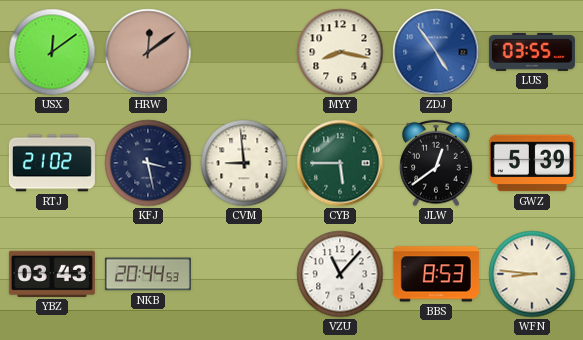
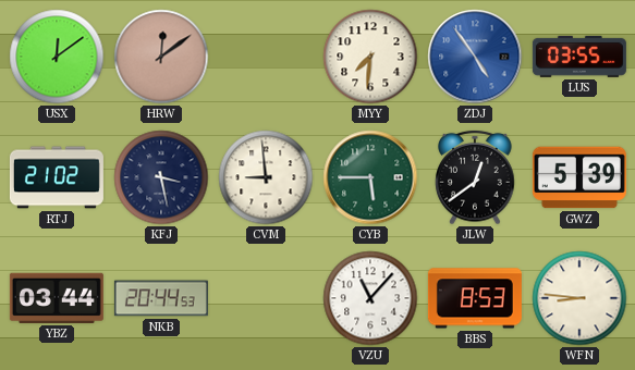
MYY: 8:17 -> 7:31 (370, 57)
YBZ: 03:43 -> 03:44 (57, 298)
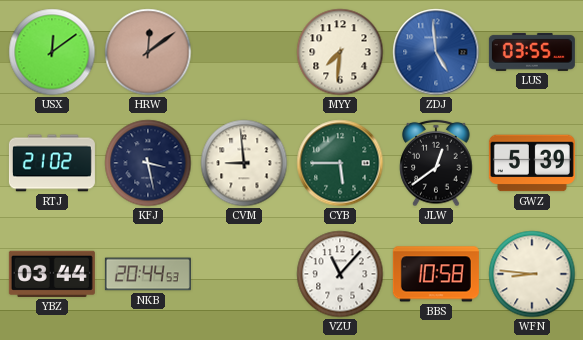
ZDJ: 4:54 -> 4:59 (436, 52)
BBS: 8:53 -> 10:58 (436, 274)
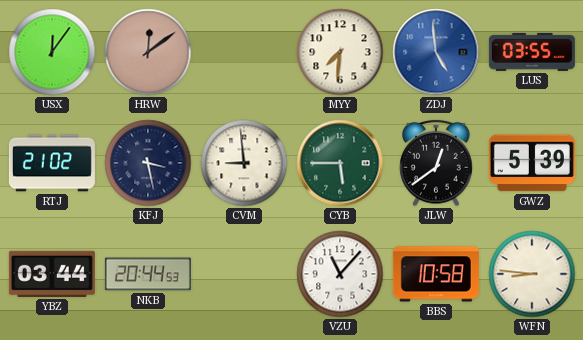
USX: 12:09 -> 12:06 (52, 52)
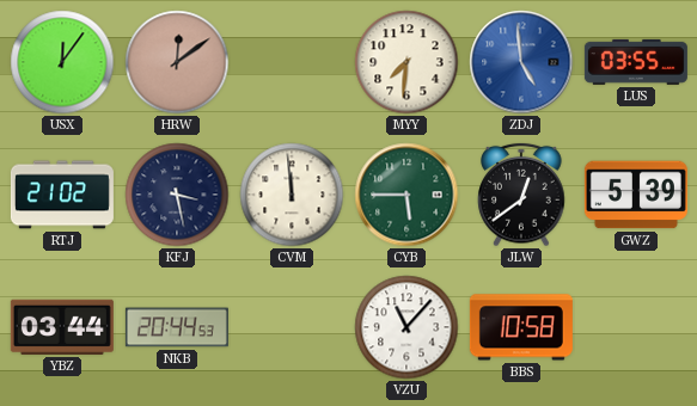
CVM: 8:59 -> 11:59 (292, 195)
WFN: 8:46 -> none (532, 274)
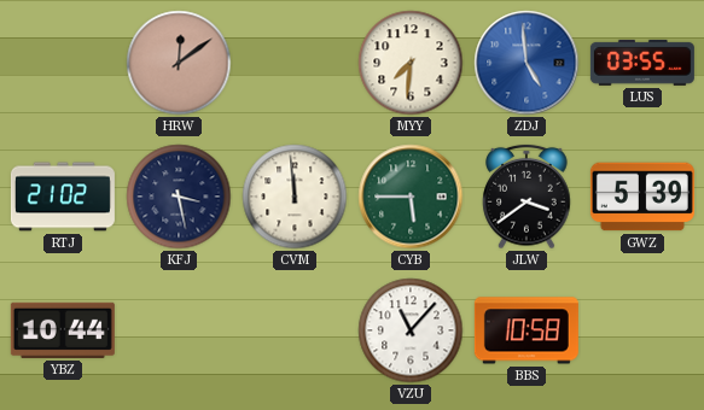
USX: 12:06 -> none (62, 62)
JLW: 12:39 -> 3:39 (526, 197)
YBZ: 03:44 -> 10:44 (63, 330)
NKB: 20:44 -> none (177, 327)
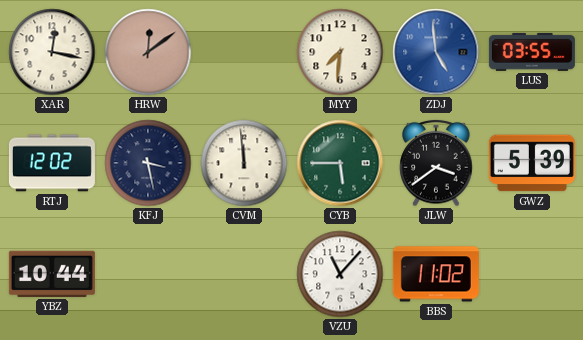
XAR: none -> 12:17 (52, 52)
RTJ: 21:02 -> 12:02 (52, 163)
BBS: 10:58 -> 11:02 (436, 274)
